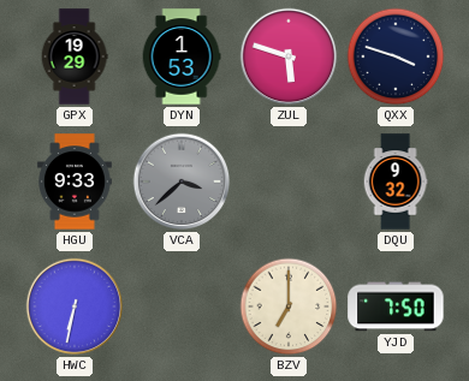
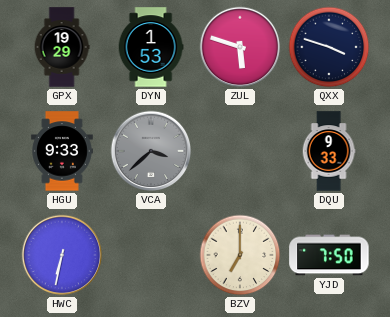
DQU: 9:32 -> 9:33 (329, 151)
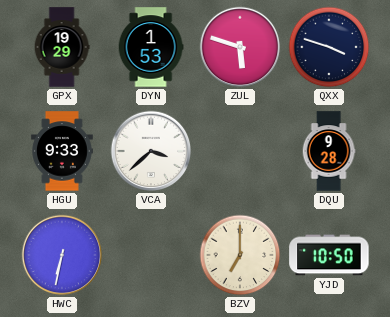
VCA dial: grey -> white (151, 151)
DQU: 9:33 -> 9:28 (329, 151)
YJD: 7:50 -> 10:50 (329, 255)
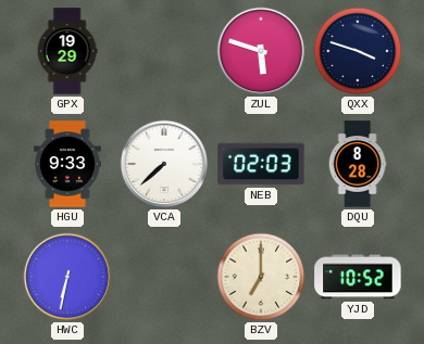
DYN: 1:53 -> none (151, 47)
VCA: 3:38 -> 7:38 (164, 164)
NEB: none -> 02:03 (261, 164)
DQU: 9:28 -> 8:28 (358, 164)
YJD: 10:50 -> 10:52 (358, 277)
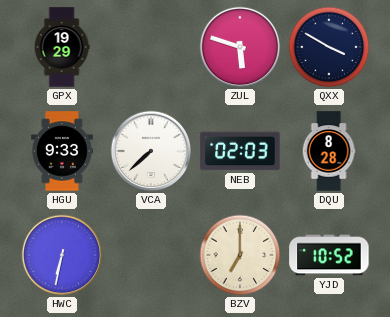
QXX: 3:48 -> 3:50 (329, 47)
